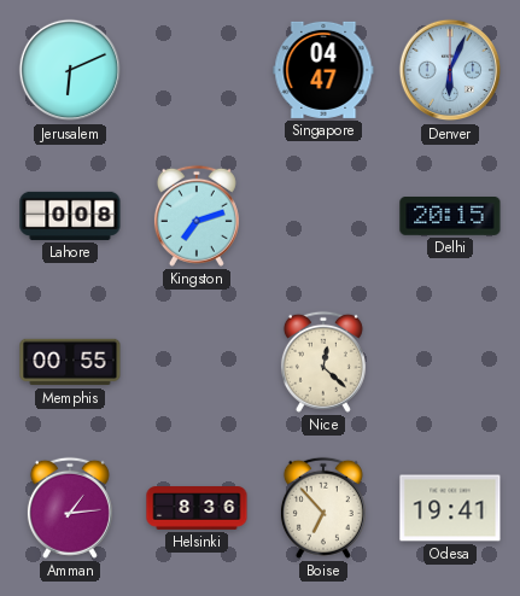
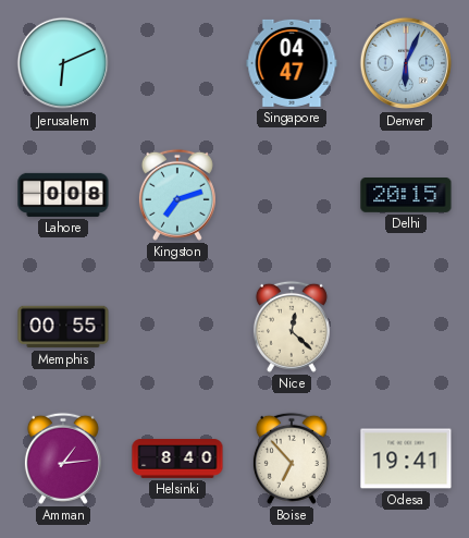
Helsinki: 8:36 -> 8:40 (177, 458)
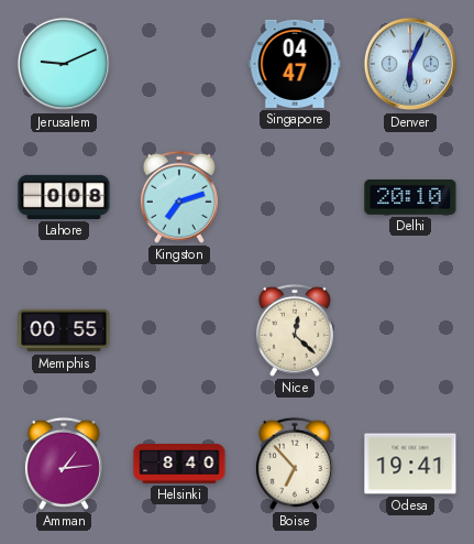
Jerusalem: 6:11 -> 9:11 (64, 64)
Delhi: 20:15 -> 20:10 (410, 198)
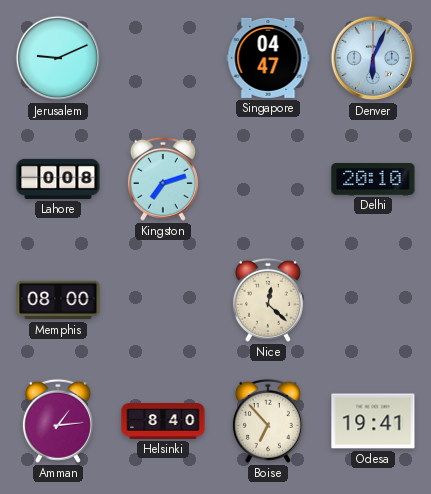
Memphis: 00:55 -> 08:00 (58, 300)
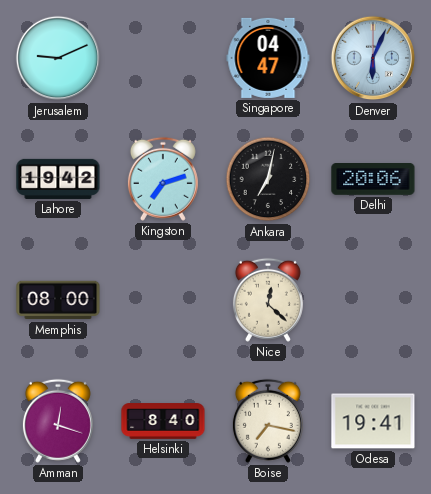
Lahore: 0:08 -> 19:42 (58, 179)
Ankara: none -> 7:02 (268, 179)
Delhi: 20:10 -> 20:06 (373, 180)
Amman: 1:14 -> 12:18 (58, 421)
Boise: 6:53 -> 7:17 (268, 421)
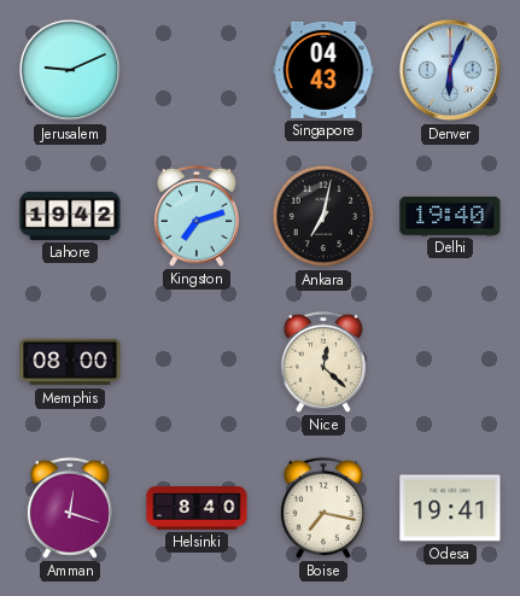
Singapore: 04:47 -> 04:43 (323, 70)
Delhi: 20:06 -> 19:40 (450, 217)
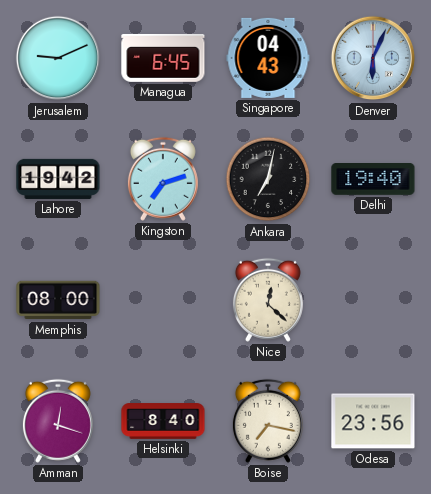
Managua: none -> 6:45 (163, 58)
Odesa: 19:41 -> 23:56 (373, 421)
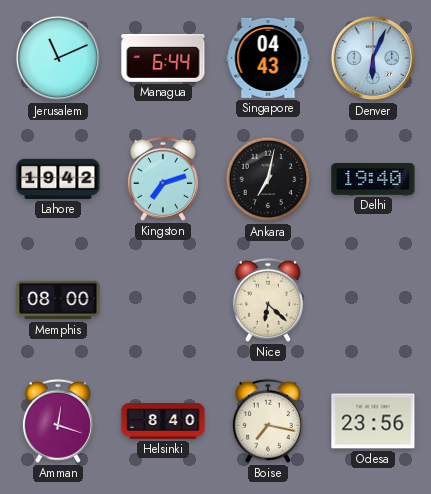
Jerusalem: 9:11 -> 11:11 (58, 58)
Managua: 6:45 -> 6:44 (163, 58)
Nice: 12:22 -> 6:22 (268, 300)
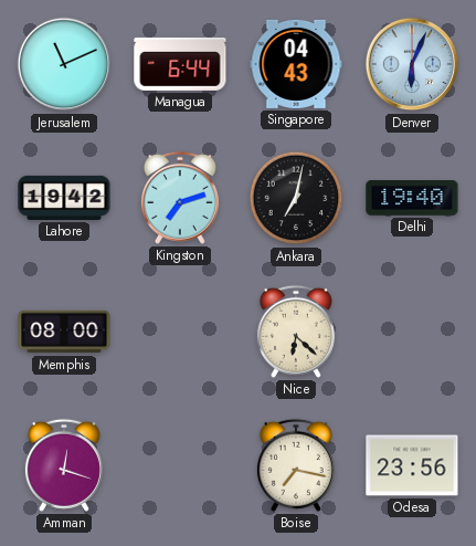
Helsinki: 8:40 -> none (163, 421)
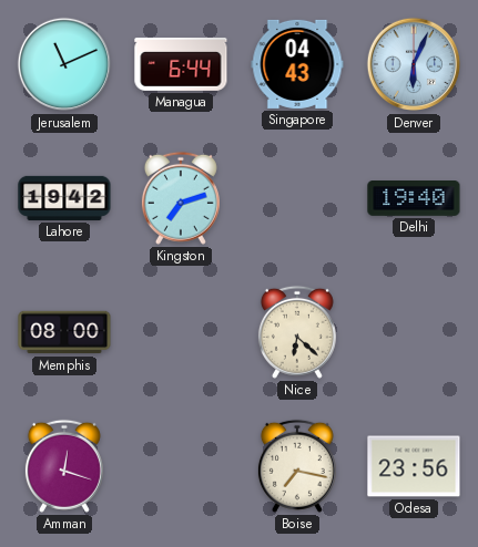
Ankara: 7:02 -> none (296, 198)
